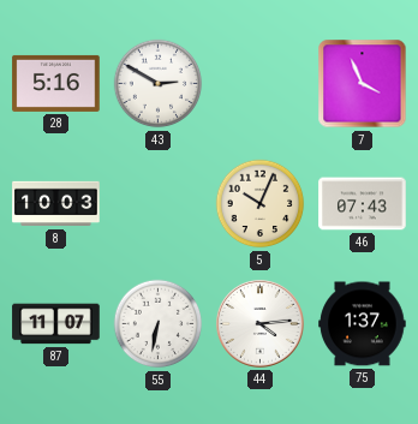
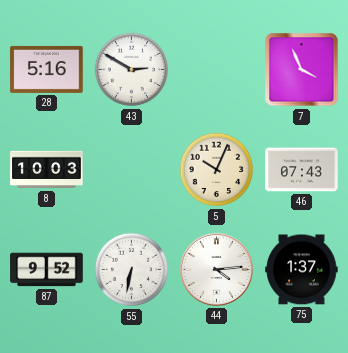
87: 11:07 -> 9:52 (47, 270)
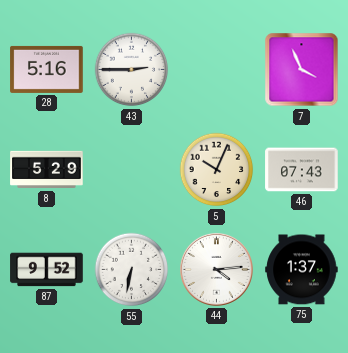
43: 2:50 -> 2:45 (132, 70)
8: 10:03 -> 5:29 (47, 170)
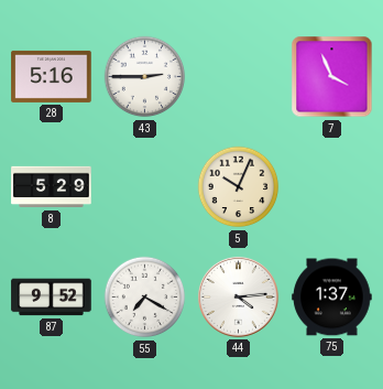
46: 07:43 -> none (302, 170)
55: 6:32 -> 7:20 (145, 298)
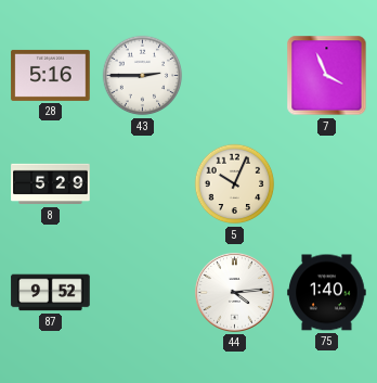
55: 7:20 -> none (145, 298)
75: 1:37 -> 1:40 (327, 293)
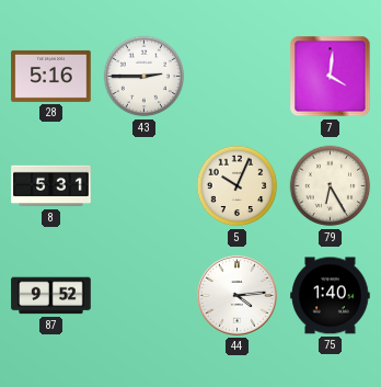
7: 3:56 -> 4:01 (331, 77)
8: 5:29 -> 5:31 (51, 186)
79: none -> 6:25 (331, 186)
